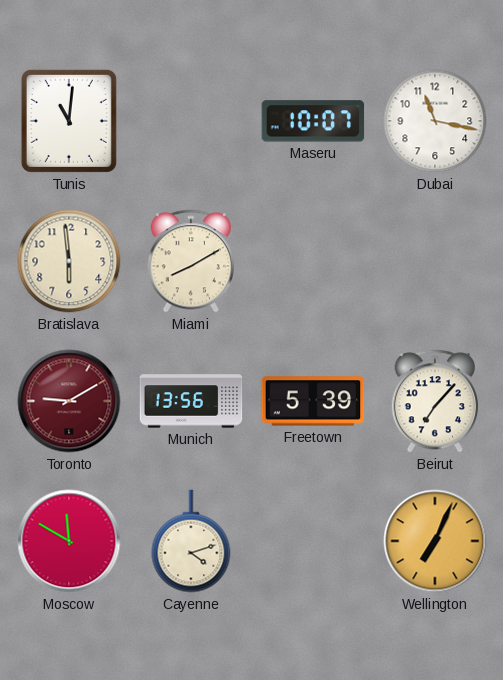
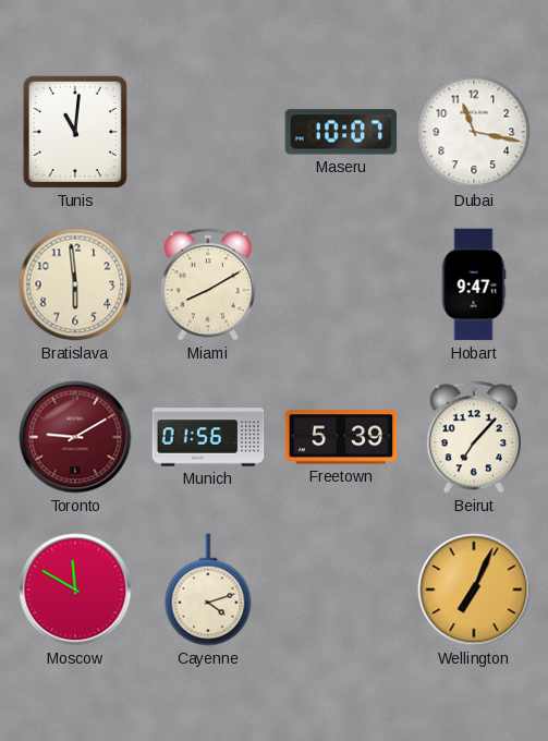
Hobart: none -> 9:47 (474, 284)
Munich: 13:56 -> 01:56 (208, 437)
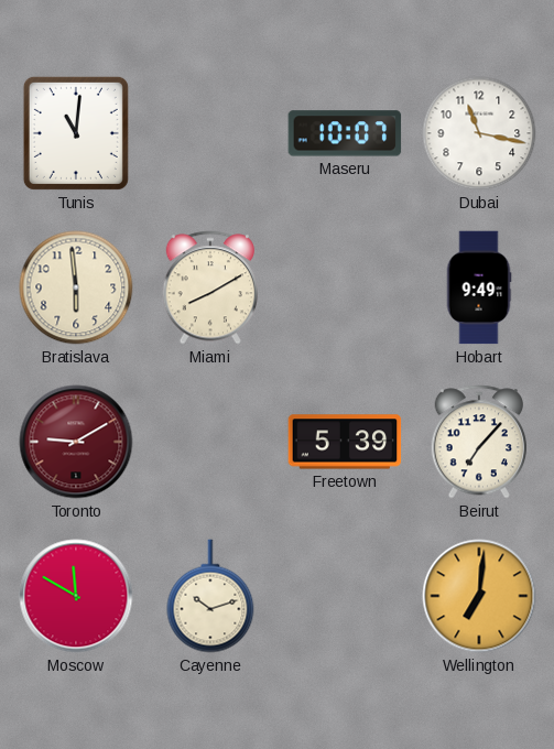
Hobart: 9:47 -> 9:49 (479, 287)
Munich: 01:56 -> none (208, 437)
Cayenne: 4:12 -> 10:12 (210, 596)
Wellington: 7:04 -> 7:01 (479, 596)
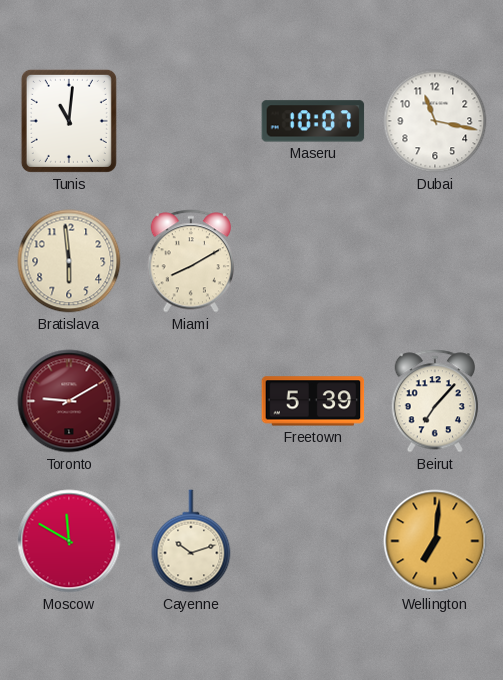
Hobart: 9:49 -> none (479, 287)
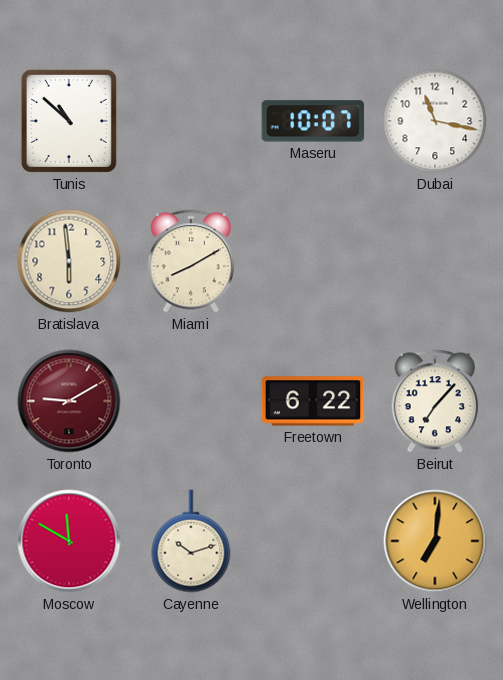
Tunis: 11:01 -> 10:52 (69, 121)
Freetown: 5:39 -> 6:22 (313, 401)
